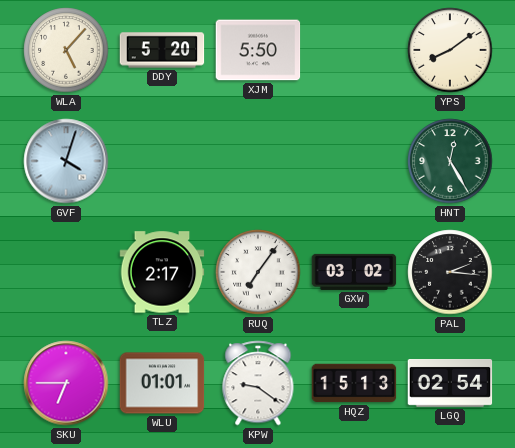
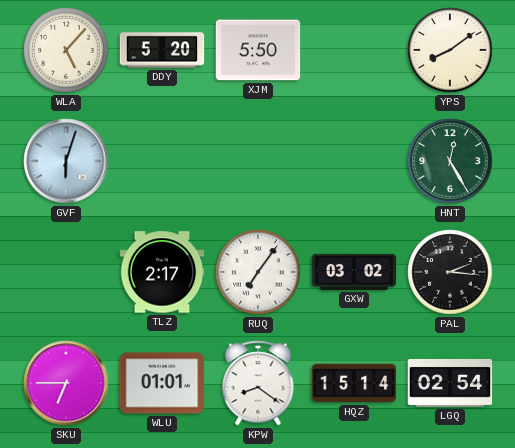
GVF: 4:03 -> 6:03 (66, 161)
KPW: 9:21 -> 8:21 (258, 383)
HQZ: 15:13 -> 15:14 (354, 383)
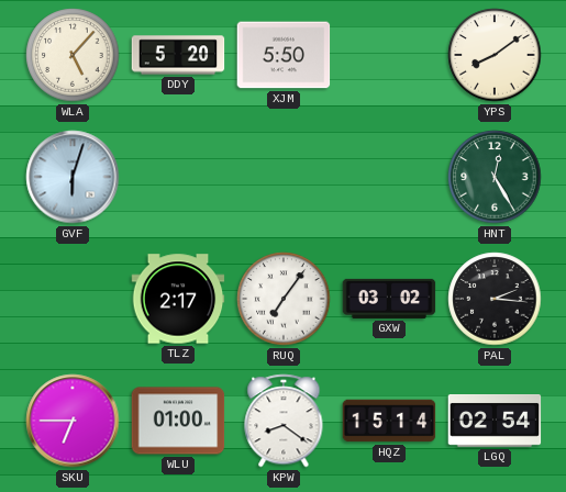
WLU: 01:01 -> 01:00 (178, 421)
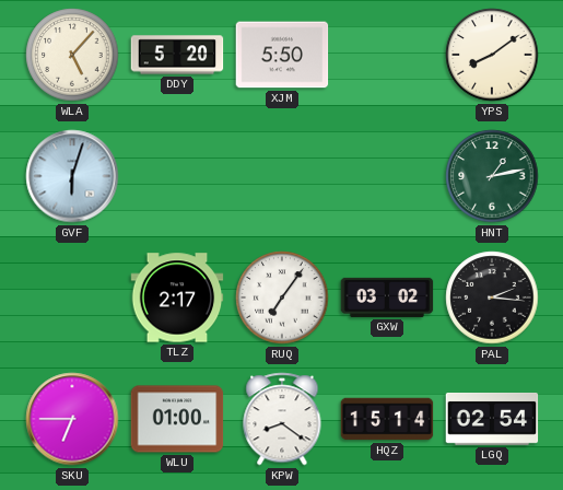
HNT: 12:25 -> 1:13 (492, 176)
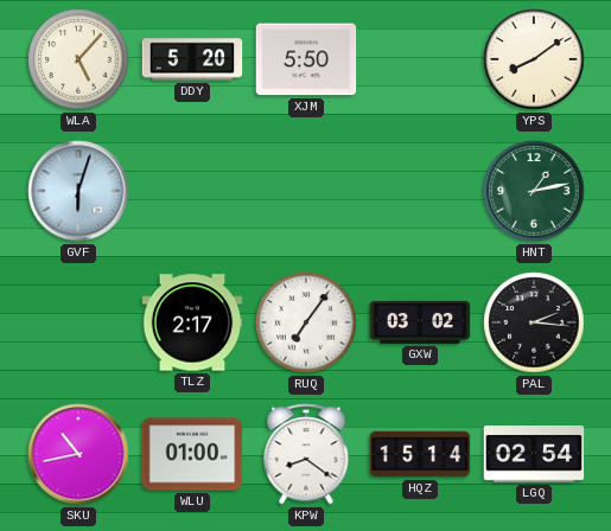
SKU: 6:45 -> 10:43 (78, 454)
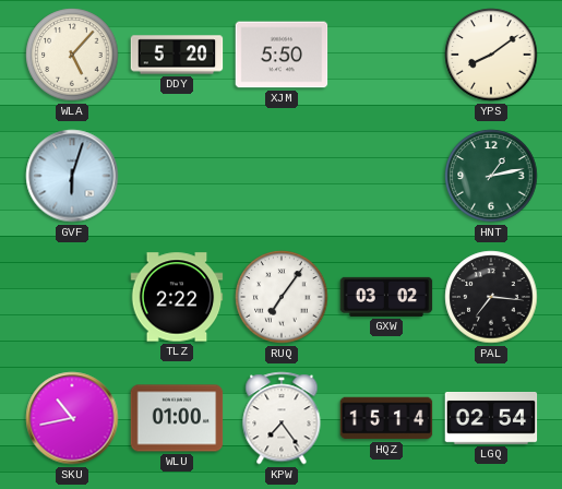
TLZ: 2:17 -> 2:22 (177, 297)
PAL: 2:16 -> 7:16 (491, 297)
KPW: 8:21 -> 7:24 (282, 418)
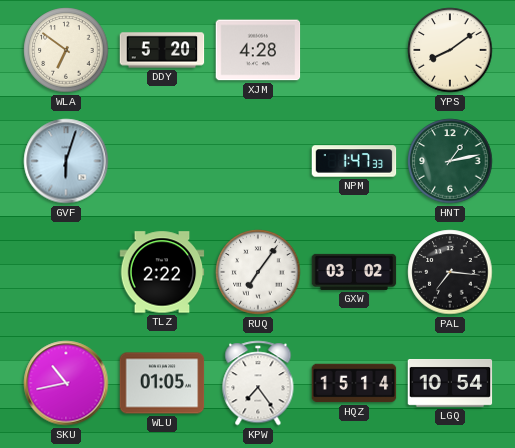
WLA: 5:07 -> 6:51 (66, 50)
XJM: 5:50 -> 4:28 (258, 50)
NPM: none -> 1:47 (354, 161)
WLU: 01:00 -> 01:05 (162, 383)
LGQ: 02:54 -> 10:54 (450, 384)
